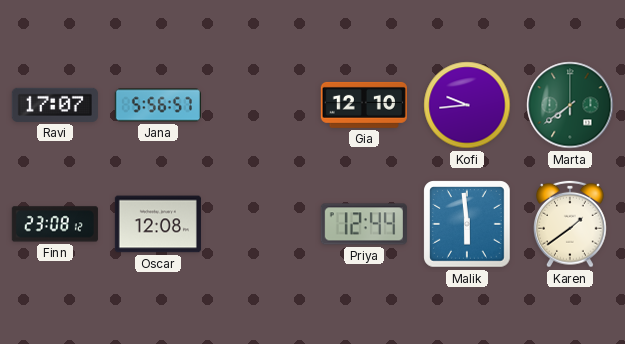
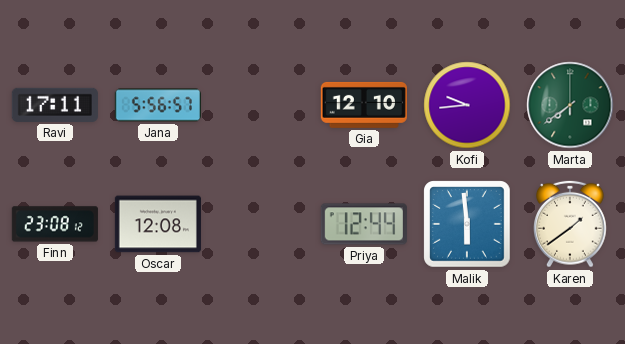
Ravi: 17:07 -> 17:11 (55, 105)
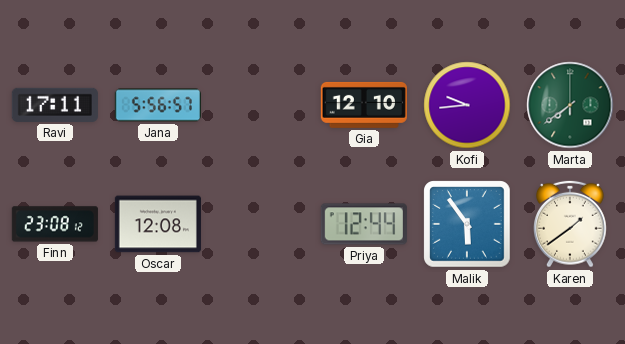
Malik: 5:59 -> 5:54 (467, 224)
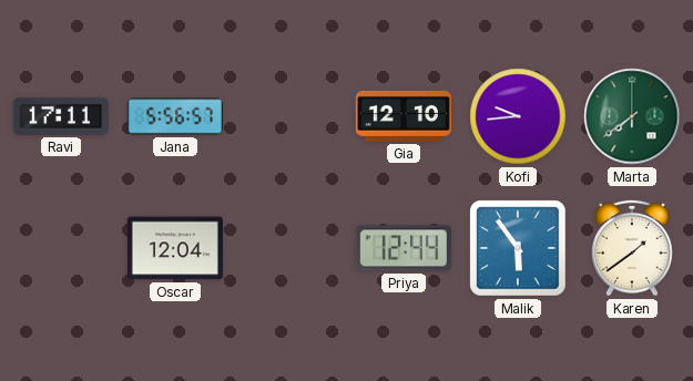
Finn: 23:08 -> none (55, 224)
Oscar: 12:08 -> 12:04 (175, 248)
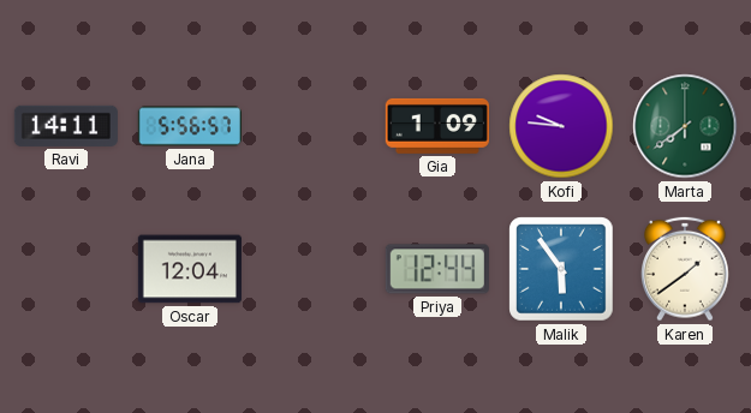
Ravi: 17:11 -> 14:11 (66, 126)
Gia: 12:10 -> 1:09 (437, 126)
Kofi: 9:44 -> 9:46 (561, 126)
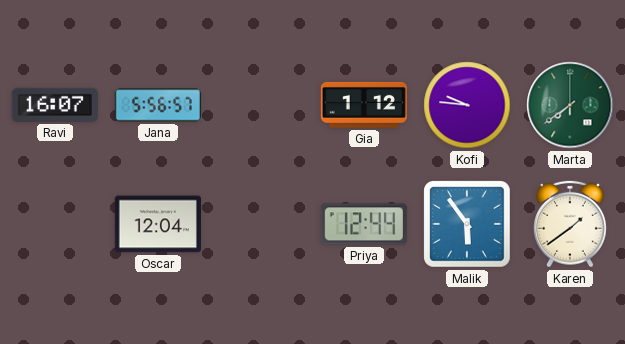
Ravi: 14:11 -> 16:07 (55, 105)
Gia: 1:09 -> 1:12 (364, 105)
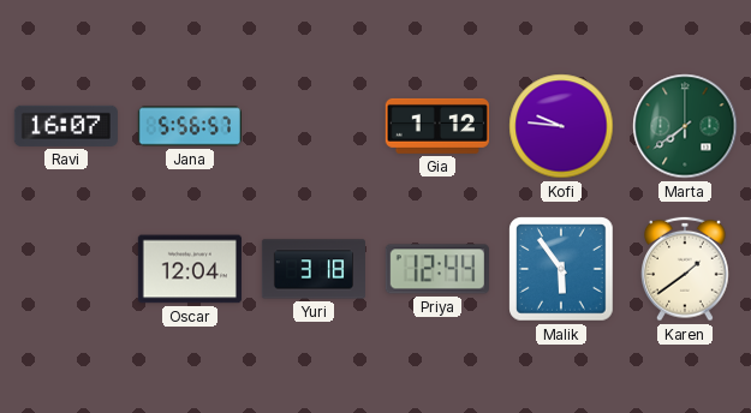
Yuri: none -> 3:18 (312, 269)
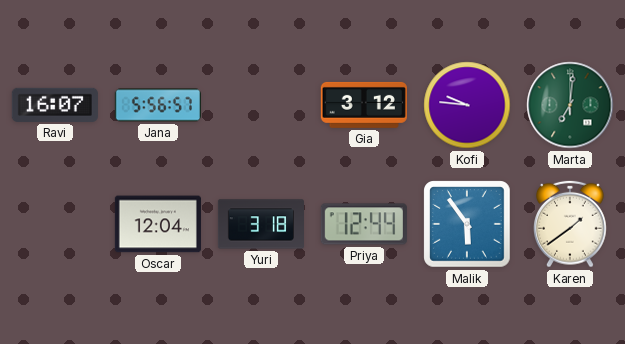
Gia: 1:12 -> 3:12 (364, 105)
Marta: 7:39 -> 7:01 (570, 105)
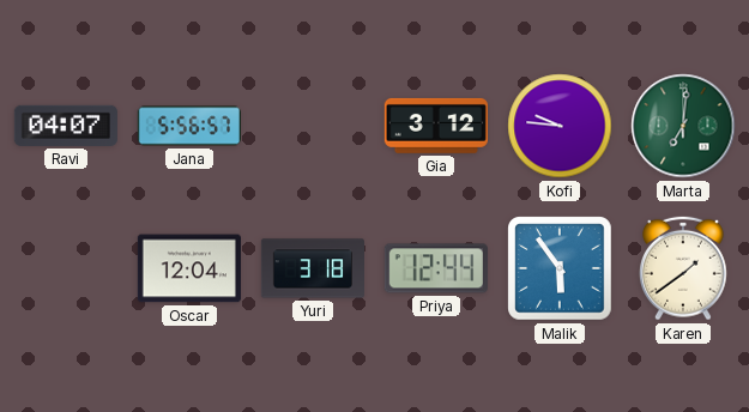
Ravi: 16:07 -> 04:07 (66, 126)
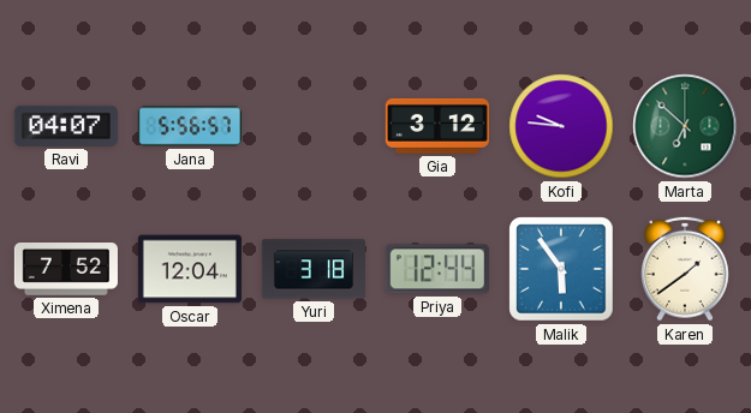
Marta: 7:01 -> 6:52 (685, 126)
Ximena: none -> 7:52 (66, 270)
